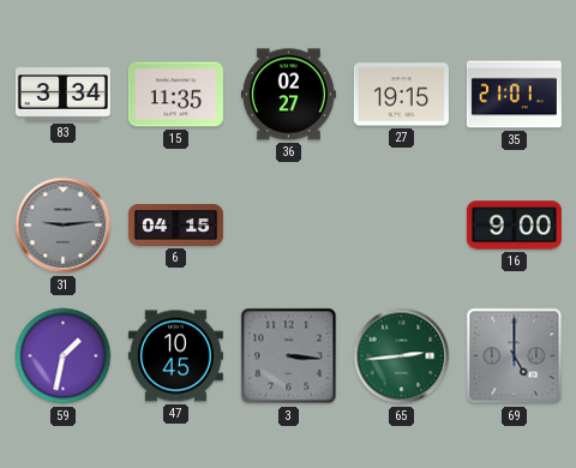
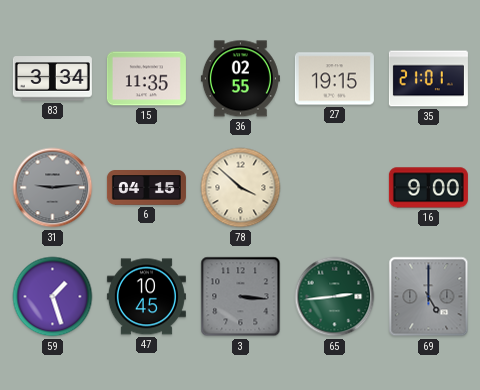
36: 02:27 -> 02:55 (240, 79)
78: none -> 3:52 (241, 188)
59: 1:32 -> 1:27 (53, 297)
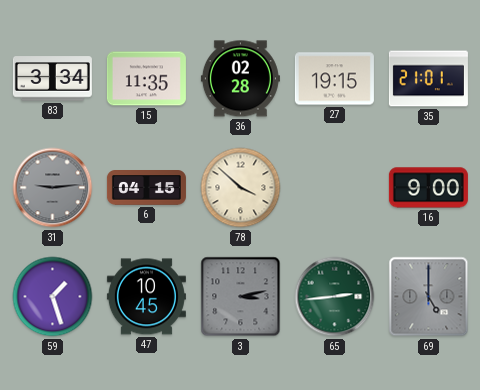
36: 02:55 -> 02:28 (240, 79)
3: 3:16 -> 3:13 (241, 297)
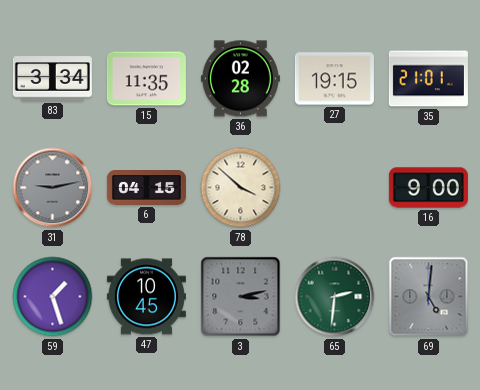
31: 9:14 -> 9:13 (53, 188)
65: 2:44 -> 2:31 (335, 297)
69: 5:00 -> 5:01 (429, 297)
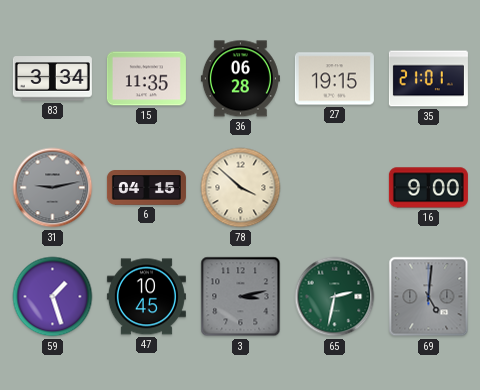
36: 02:28 -> 06:28 (240, 79)
65: 2:31 -> 2:32 (335, 297)
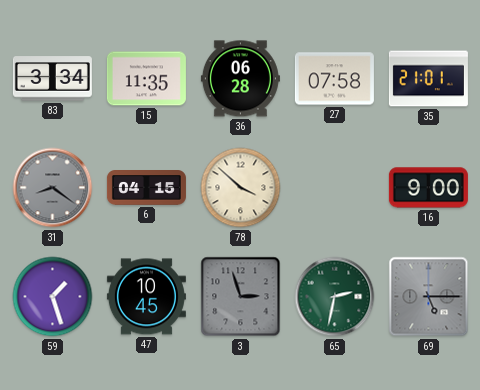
27: 19:15 -> 07:58 (334, 79)
31: 9:13 -> 8:21 (53, 188)
3: 3:13 -> 2:57 (241, 297)
69: 5:01 -> 5:15 (429, 297)
